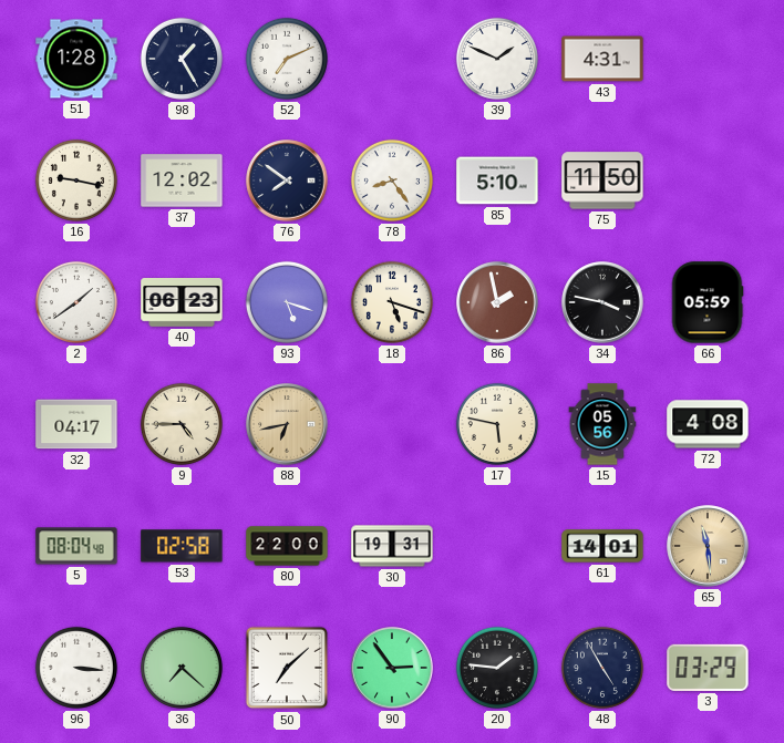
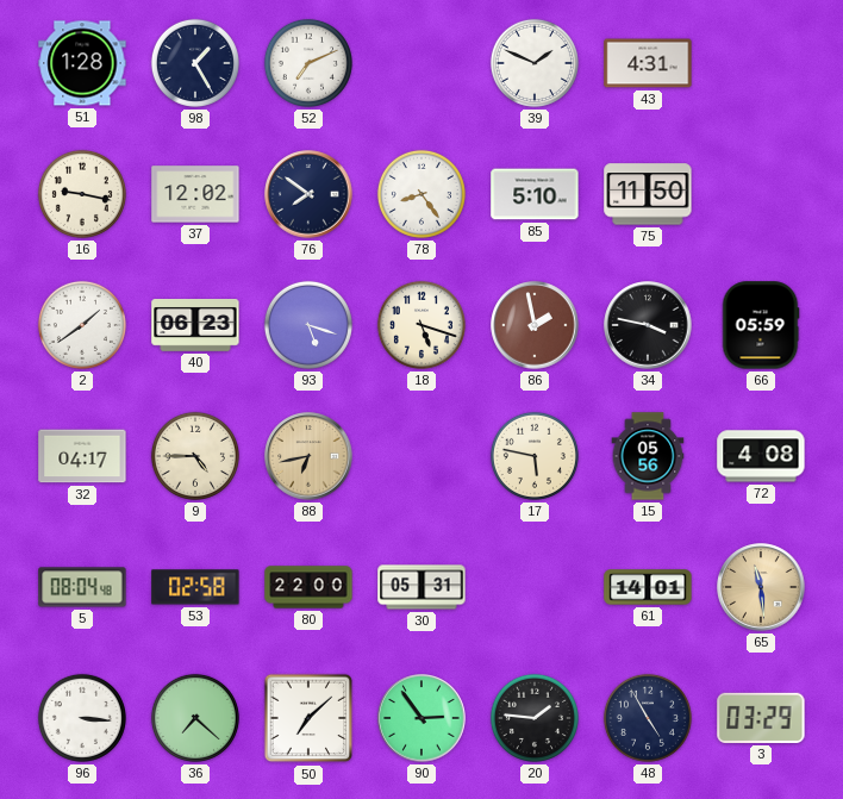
30: 19:31 -> 05:31 (421, 587)
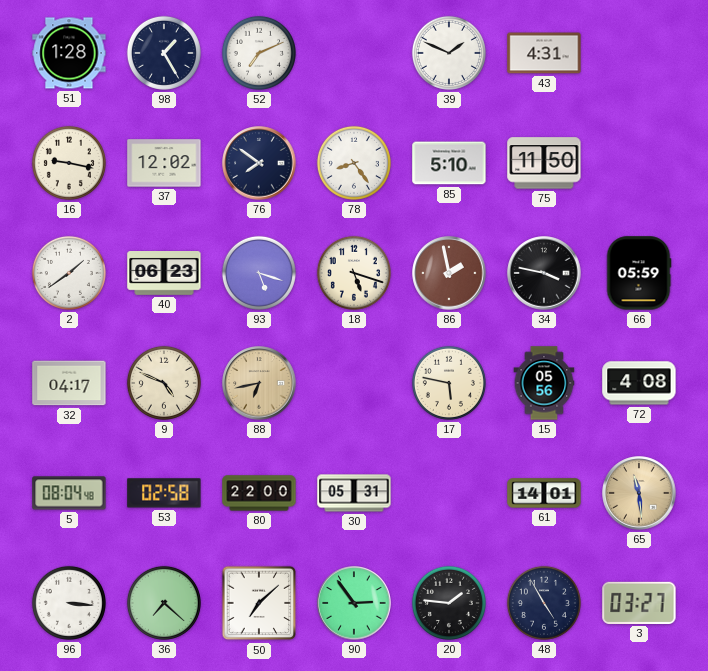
9: 4:45 -> 4:49 (164, 383)
3: 03:29 -> 03:27 (639, 603)
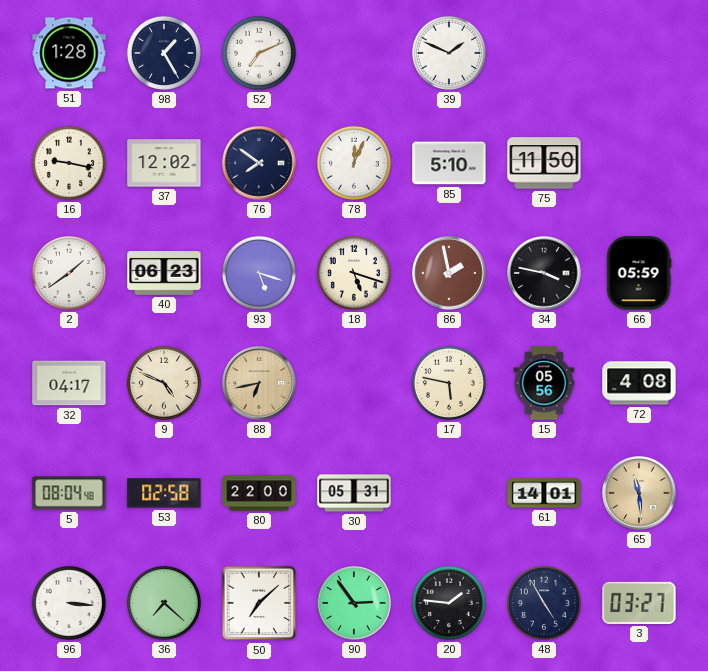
43: 4:31 -> none (544, 53)
78: 8:24 -> 12:04 (354, 163)
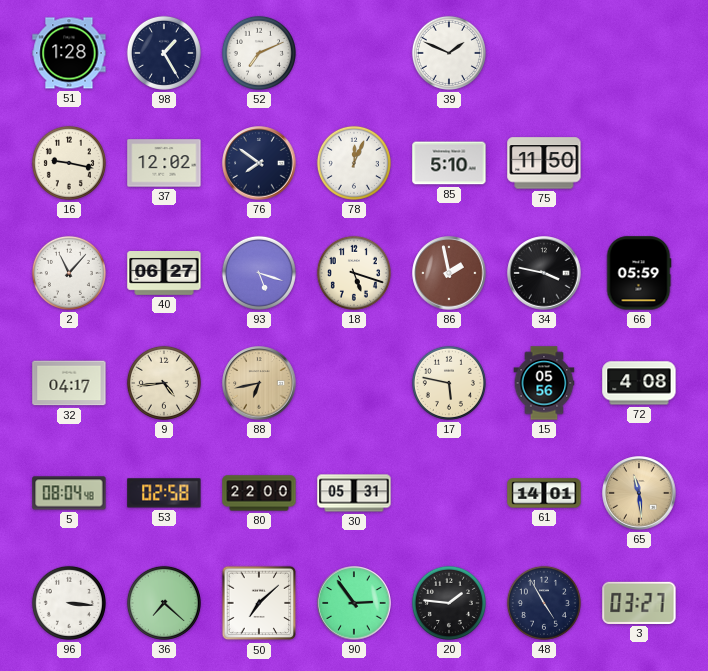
2: 1:39 -> 11:07 (69, 273)
40: 06:23 -> 06:27 (164, 274)
9: 4:49 -> 4:44 (164, 383)
